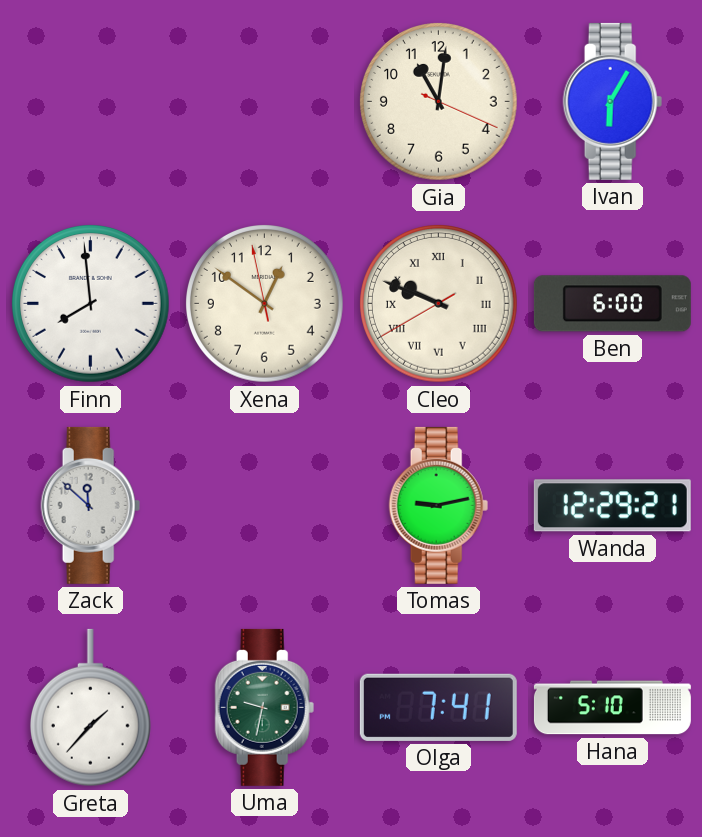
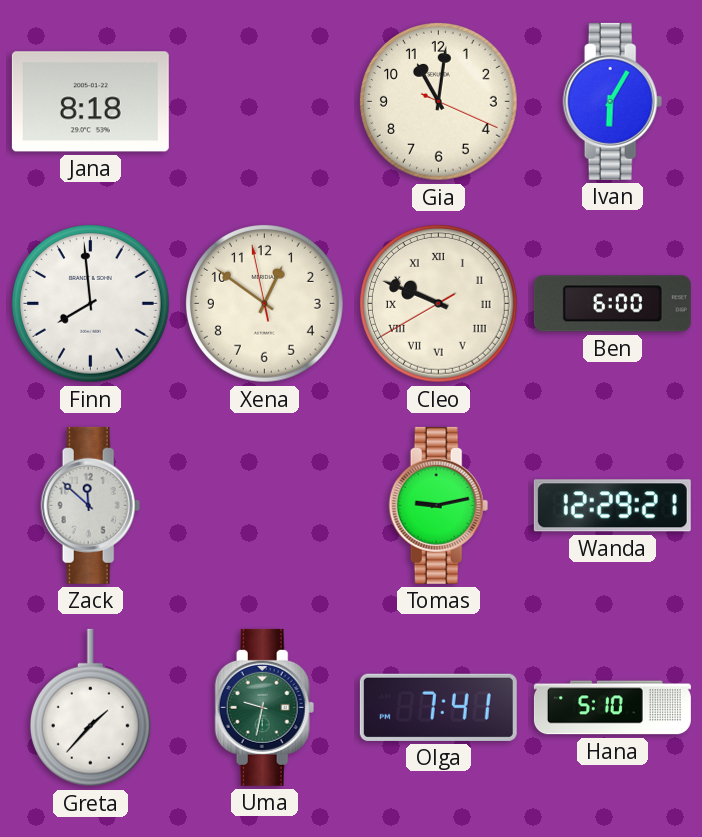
Jana: none -> 8:18 (90, 102)
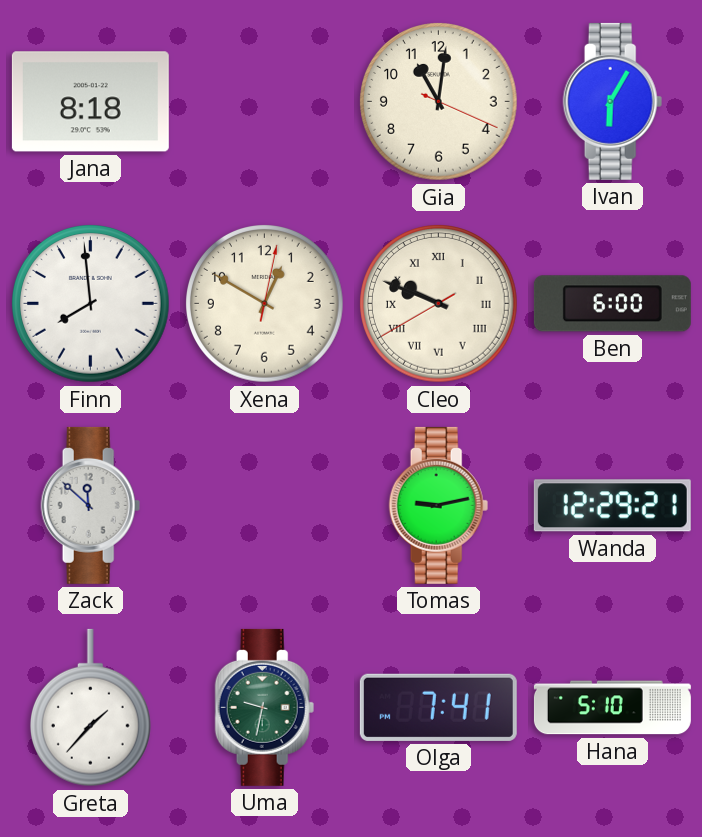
Xena: 12:50:58 -> 12:50:02 (265, 304)
